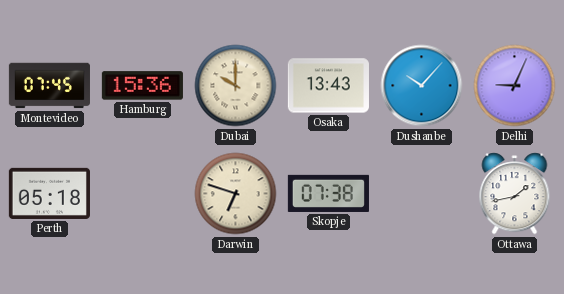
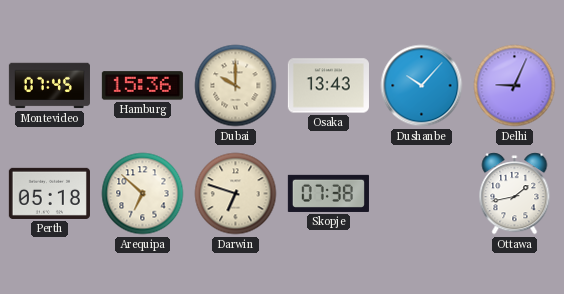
Arequipa: none -> 6:52 (143, 194)
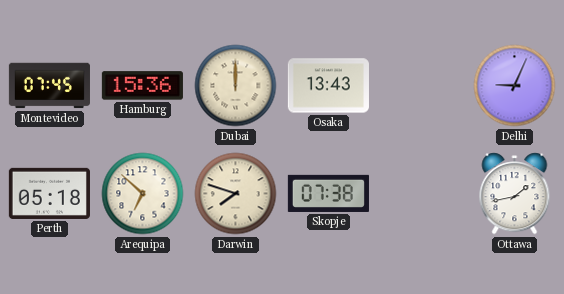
Dubai: 10:00 -> 12:00 (236, 86)
Dushanbe: 10:07 -> none (422, 86)
Darwin: 6:48 -> 7:48 (236, 194)
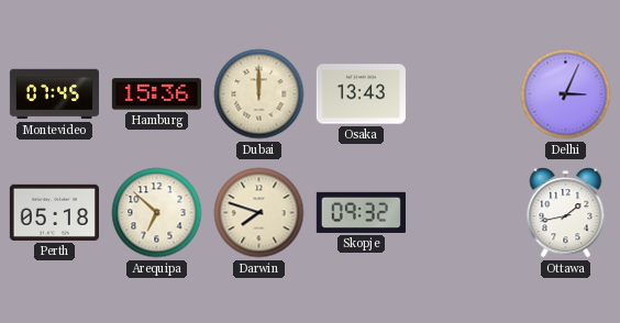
Delhi: 9:04 -> 3:04 (566, 94)
Skopje: 07:38 -> 09:32 (361, 212)
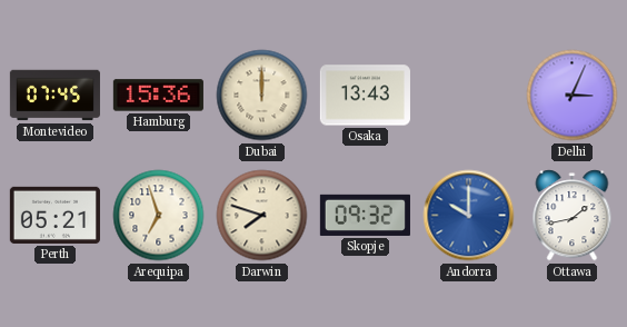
Perth: 05:18 -> 05:21 (54, 215)
Arequipa: 6:52 -> 6:57 (159, 216)
Andorra: none -> 10:00 (469, 216)
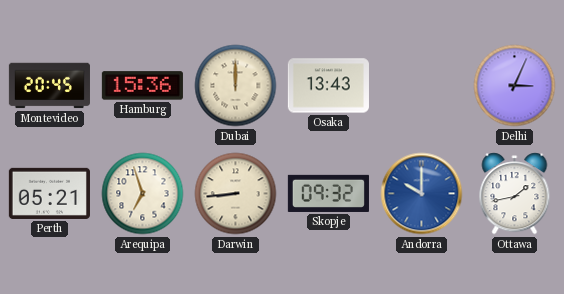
Montevideo: 07:45 -> 20:45 (49, 86)
Darwin: 7:48 -> 8:44 (236, 194)
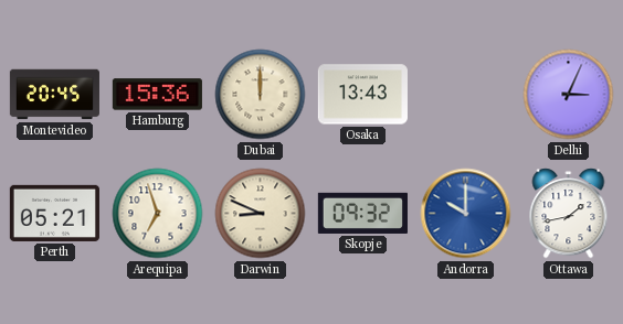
Darwin: 8:44 -> 8:49 (261, 214)
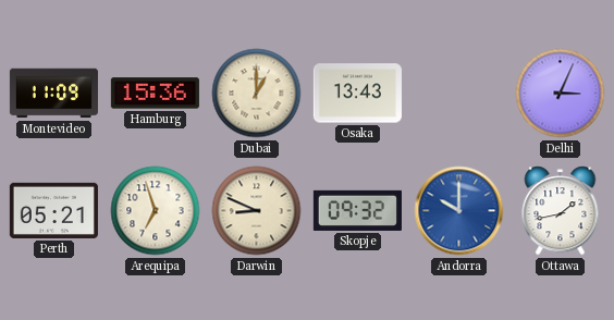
Montevideo: 20:45 -> 11:09 (53, 94)
Dubai: 12:00 -> 1:00 (257, 94)
